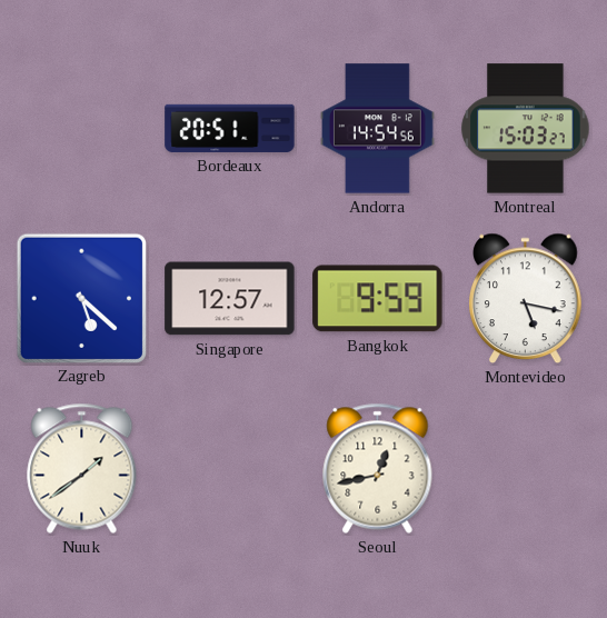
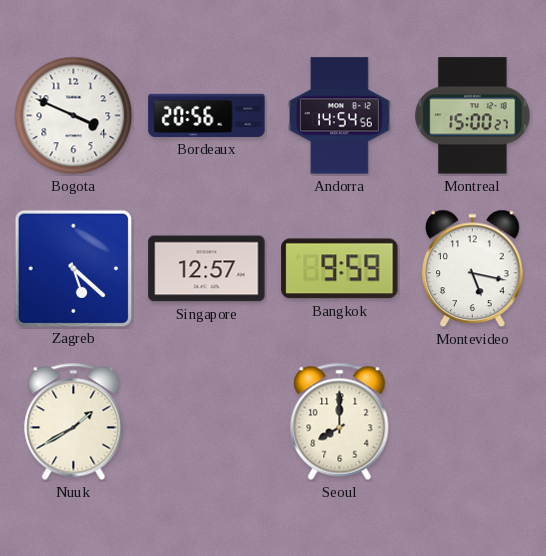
Bogota: none -> 3:49 (74, 116)
Bordeaux: 20:51 -> 20:56 (207, 115)
Montreal: 15:03 -> 15:00 (473, 116)
Nuuk: 1:39 -> 1:40 (74, 421)
Seoul: 12:43 -> 8:00 (340, 421)
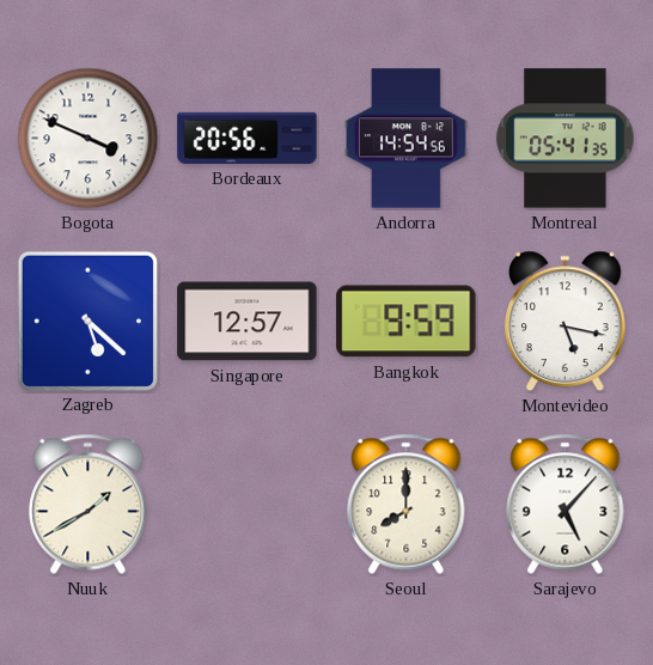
Montreal: 15:00 -> 05:41 (566, 139)
Sarajevo: none -> 5:07 (566, 504)
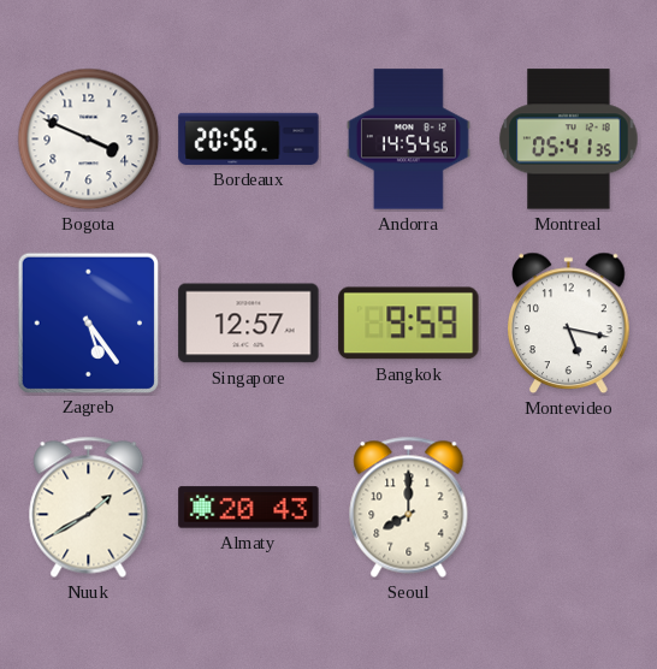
Zagreb: 5:22 -> 5:24 (88, 322)
Almaty: none -> 20:43 (249, 508)
Sarajevo: 5:07 -> none (566, 504)
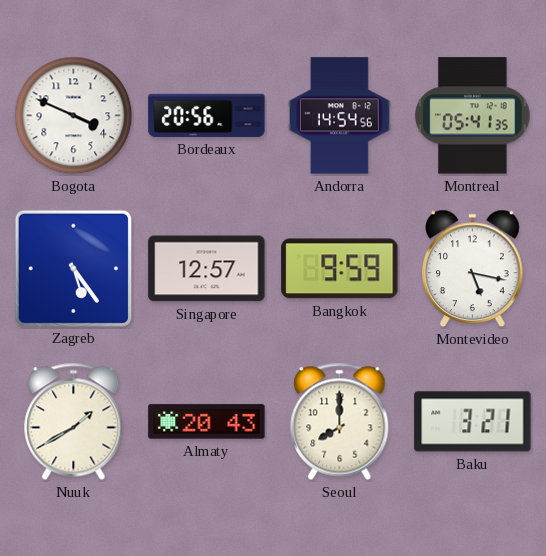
Baku: none -> 3:21 (473, 422)
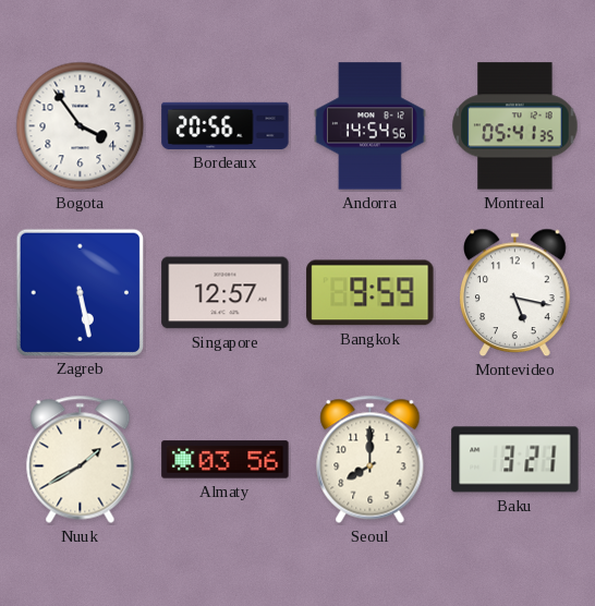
Bogota: 3:49 -> 3:54 (81, 126)
Zagreb: 5:24 -> 5:28 (80, 292)
Almaty: 20:43 -> 03:56 (226, 460)
